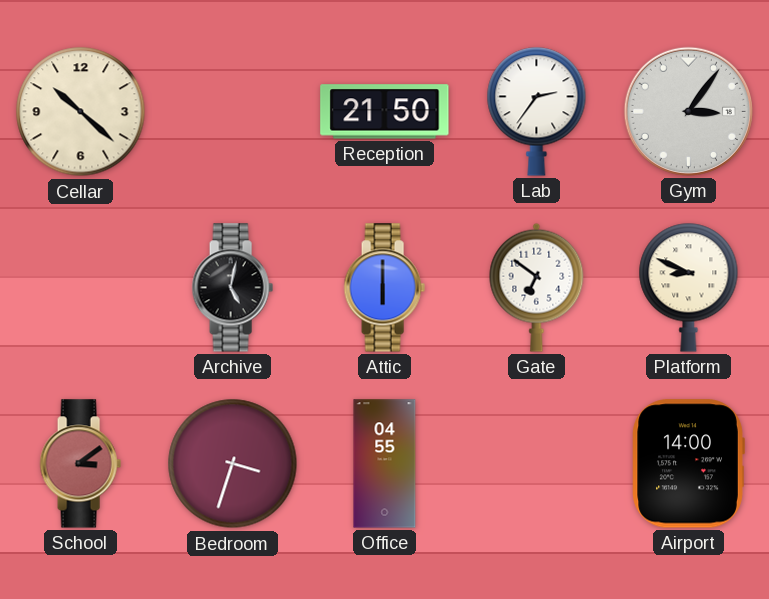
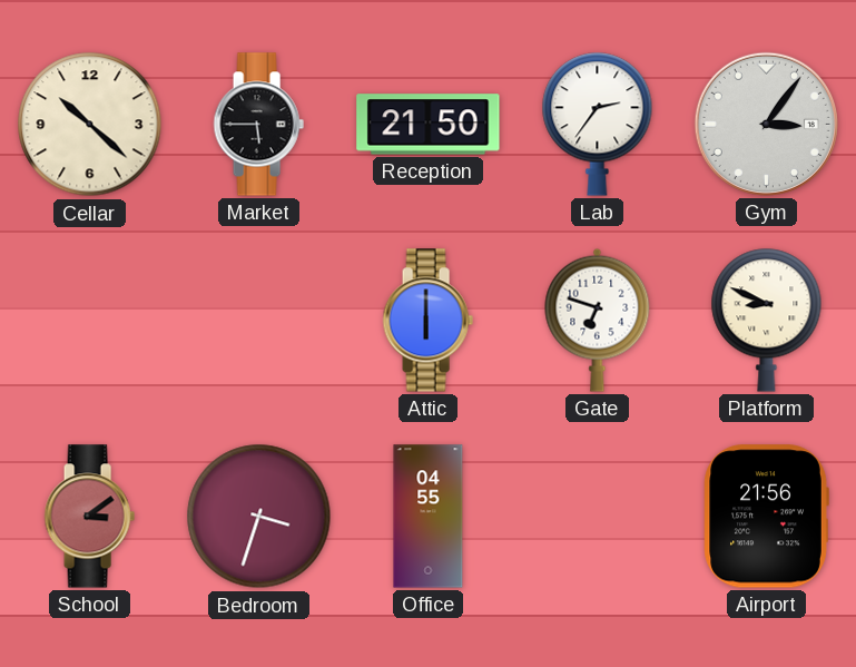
Market: none -> 5:45 (258, 125)
Archive: 5:02 -> none (232, 288)
Gate: 6:51 -> 6:48 (598, 320)
Airport: 14:00 -> 21:56 (766, 517)
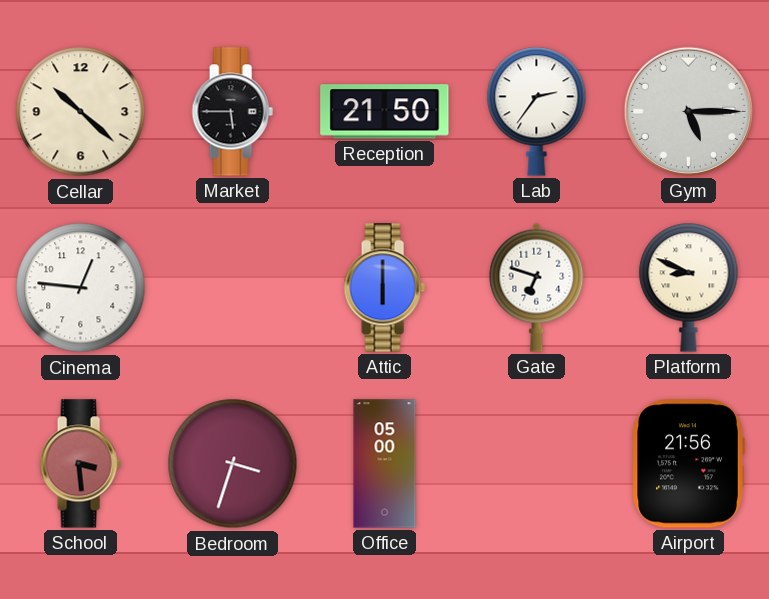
Gym: 3:06 -> 5:15 (688, 111)
Cinema: none -> 12:46 (81, 288)
School: 3:09 -> 3:29 (80, 464)
Office: 04:55 -> 05:00 (385, 464)
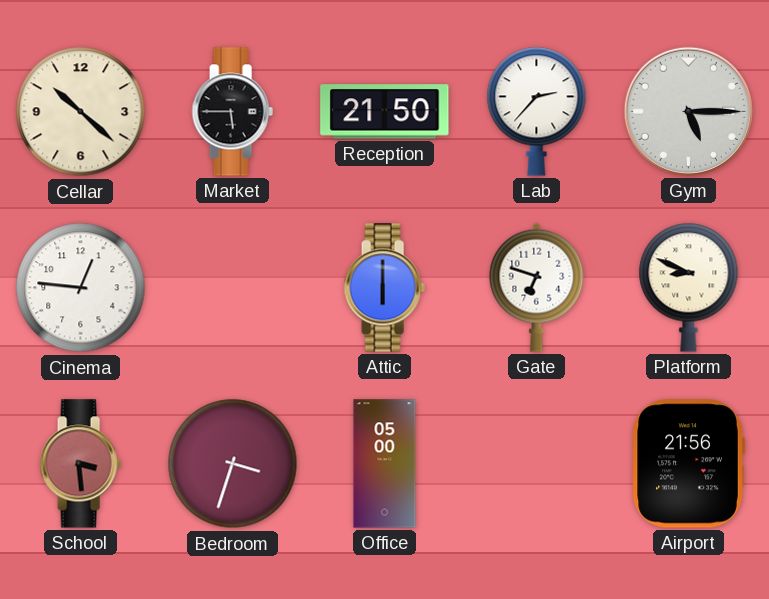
Lab: 2:36 -> 2:37 (537, 111)
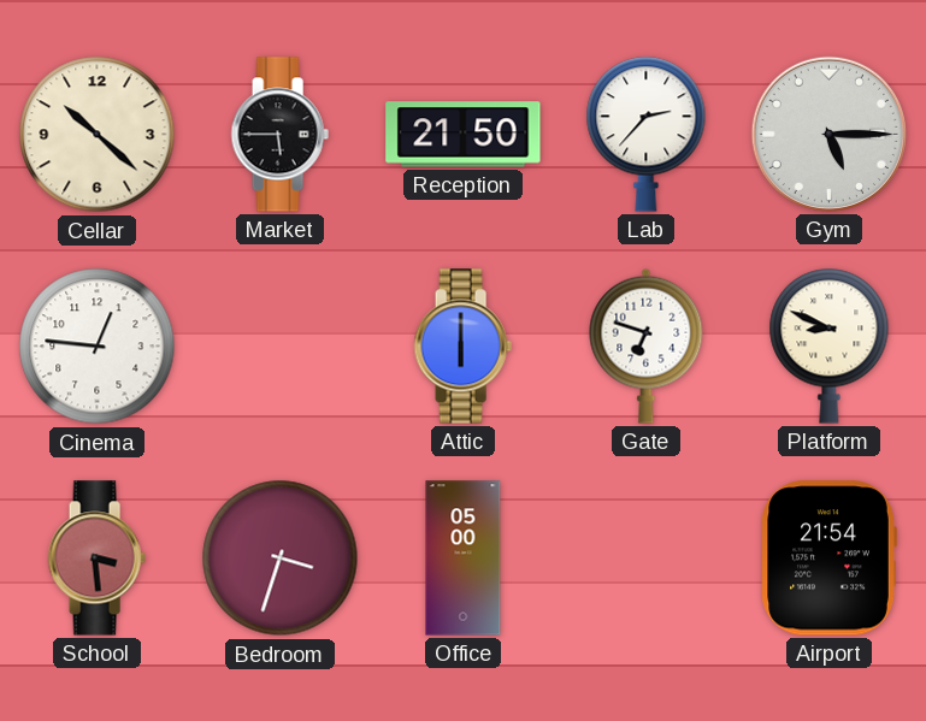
Airport: 21:56 -> 21:54 (828, 559)
